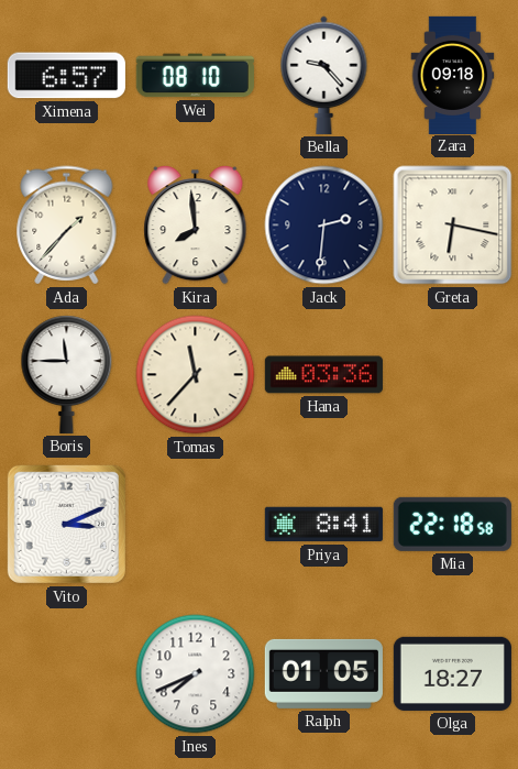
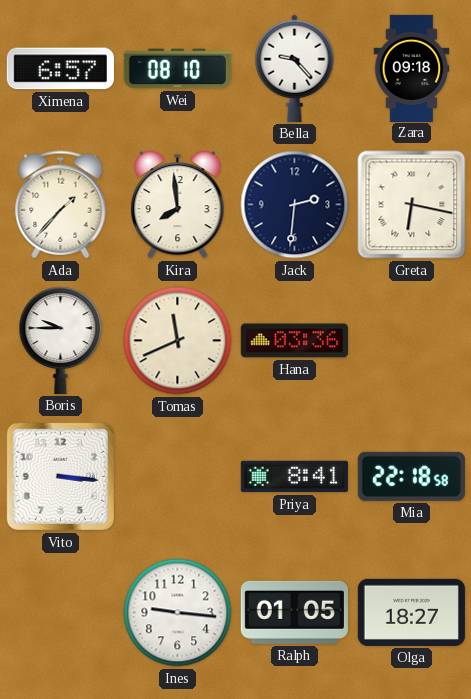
Boris: 11:45 -> 9:45 (61, 340)
Tomas: 11:37 -> 11:41 (178, 341)
Vito: 3:11 -> 3:16 (60, 476)
Ines: 7:41 -> 9:16 (178, 613)
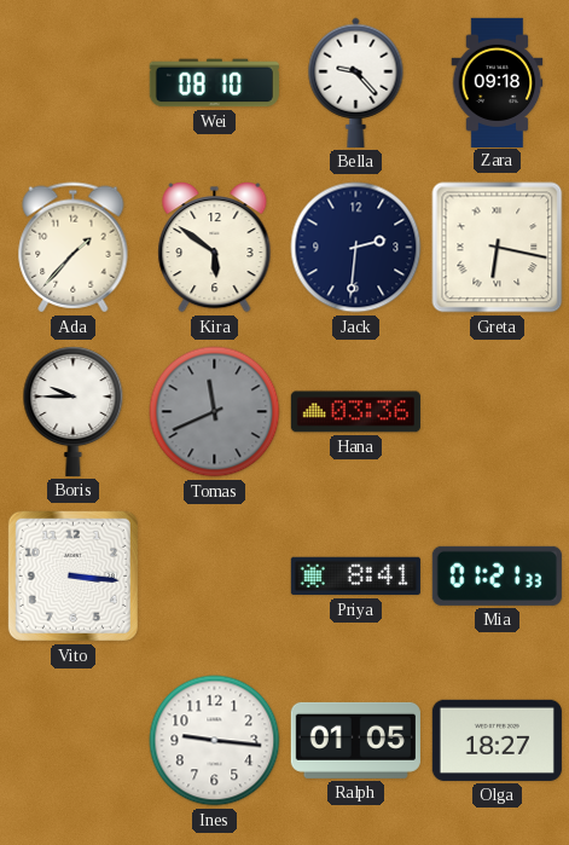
Ximena: 6:57 -> none (60, 69)
Kira: 7:59 -> 5:51 (215, 248)
Tomas dial: cream -> grey (215, 412)
Mia: 22:18 -> 01:21 (497, 575)
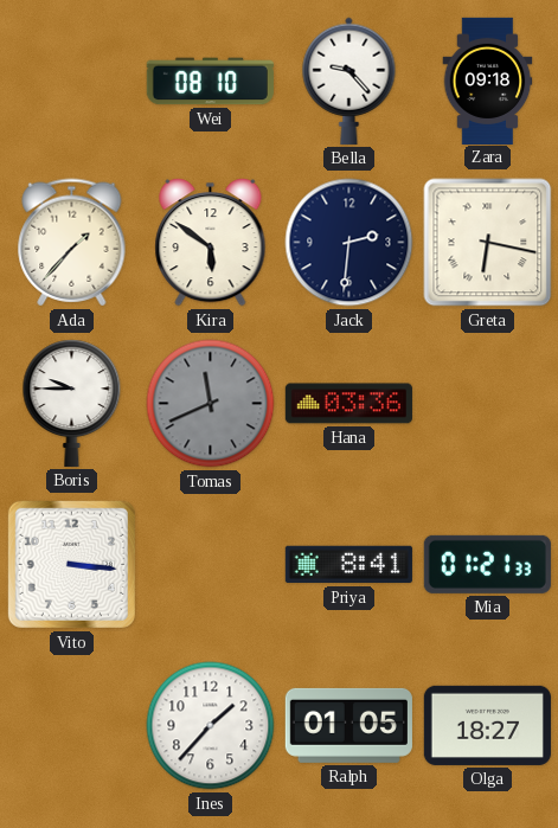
Ines: 9:16 -> 1:37 (211, 726)
